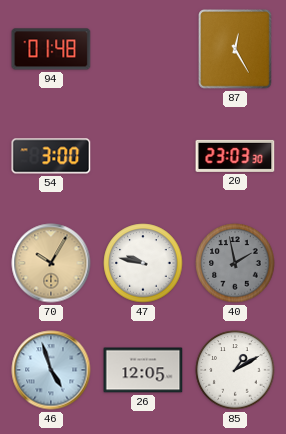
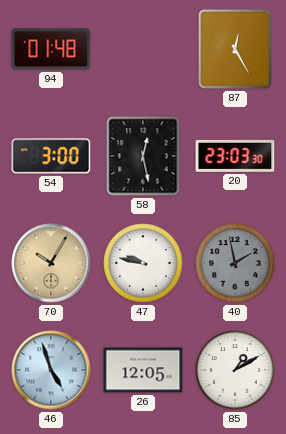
58: none -> 12:28 (143, 156)
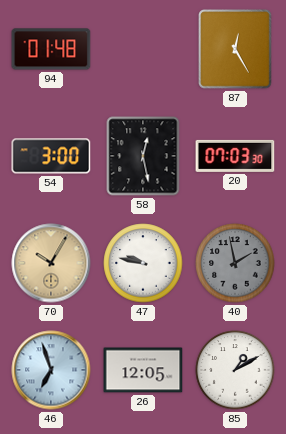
20: 23:03 -> 07:03 (235, 156)
46: 4:57 -> 6:57 (51, 370)
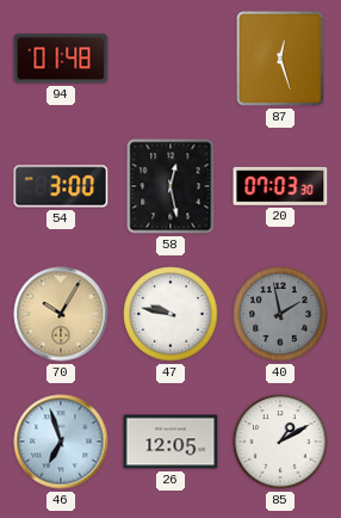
87: 12:25 -> 12:27 (281, 60)
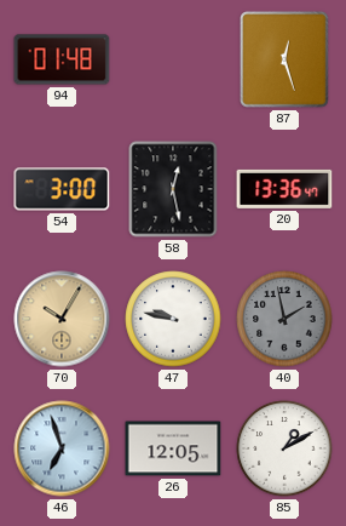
20: 07:03 -> 13:36 (284, 189)
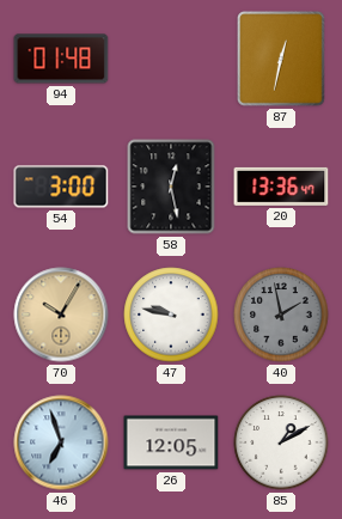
87: 12:27 -> 12:32 (282, 60)
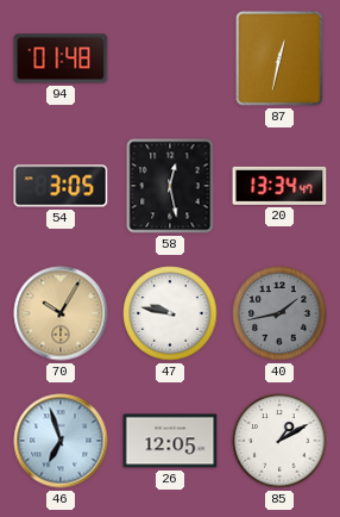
54: 3:00 -> 3:05 (61, 186)
20: 13:36 -> 13:34 (279, 186)
40: 1:58 -> 1:43 (279, 313)
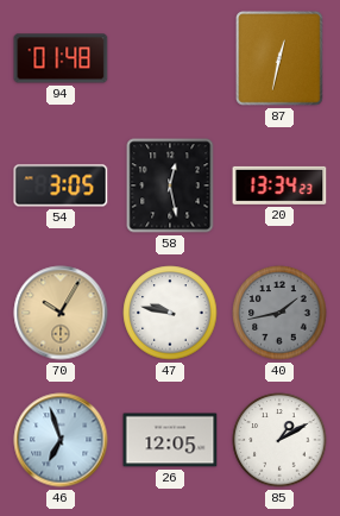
20: 13:34:47 -> 13:34:23 (279, 185)
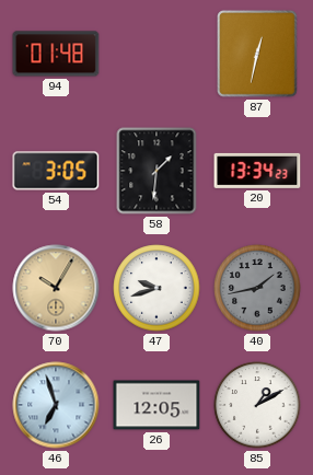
58: 12:28 -> 1:31 (156, 171)
47: 9:47 -> 9:42 (156, 288)
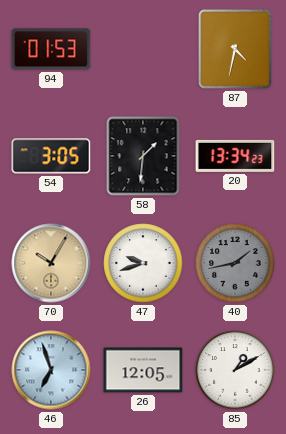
94: 01:48 -> 01:53 (51, 49)
87: 12:32 -> 4:32 (236, 50)
